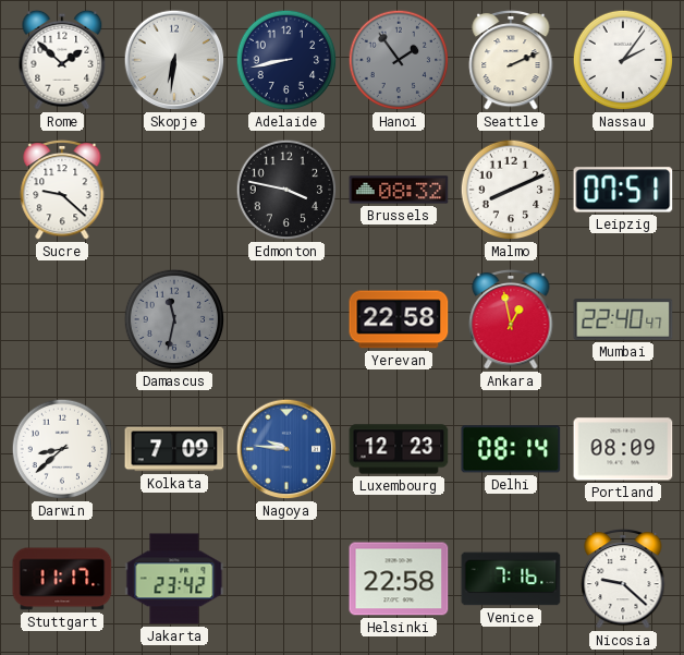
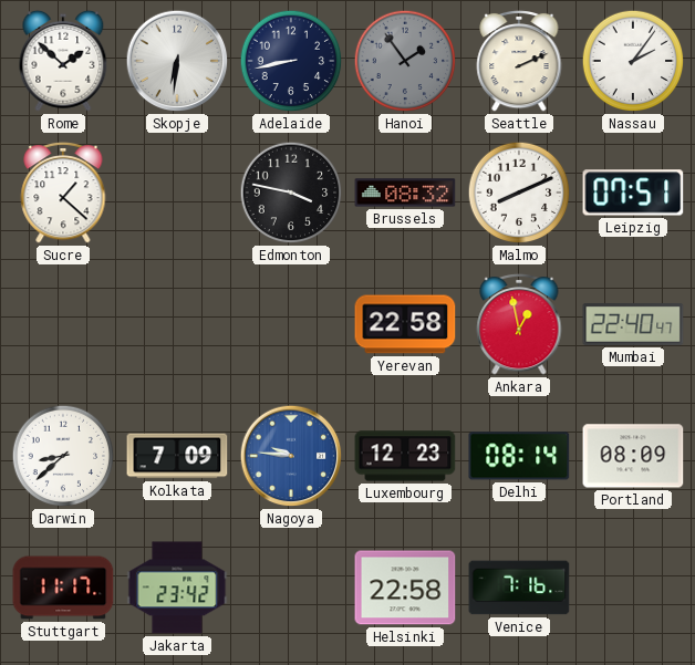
Sucre: 9:22 -> 1:22 (63, 193)
Damascus: 11:32 -> none (174, 319)
Nicosia: 9:22 -> none (623, 579)
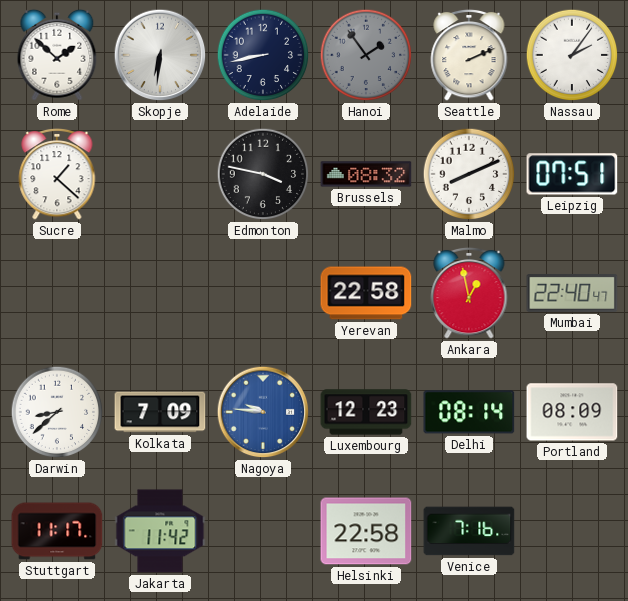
Jakarta: 23:42 -> 11:42 (160, 531)
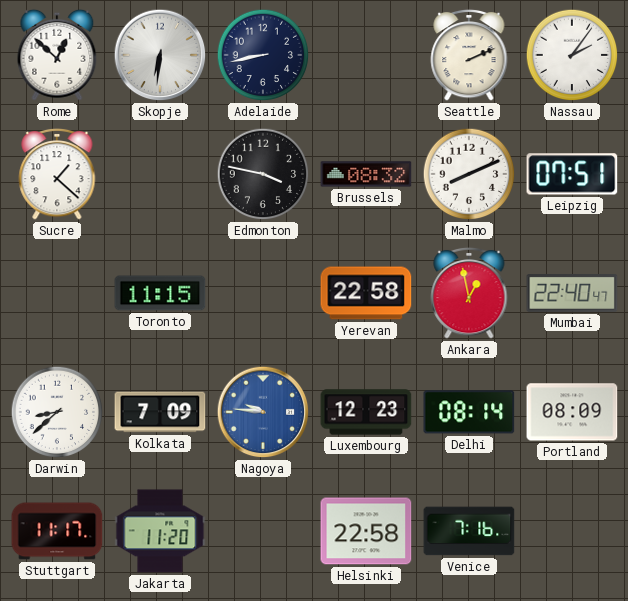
Rome: 1:52 -> 12:52 (57, 55)
Hanoi: 1:54 -> none (366, 55)
Toronto: none -> 11:15 (160, 293)
Jakarta: 11:42 -> 11:20 (160, 531)
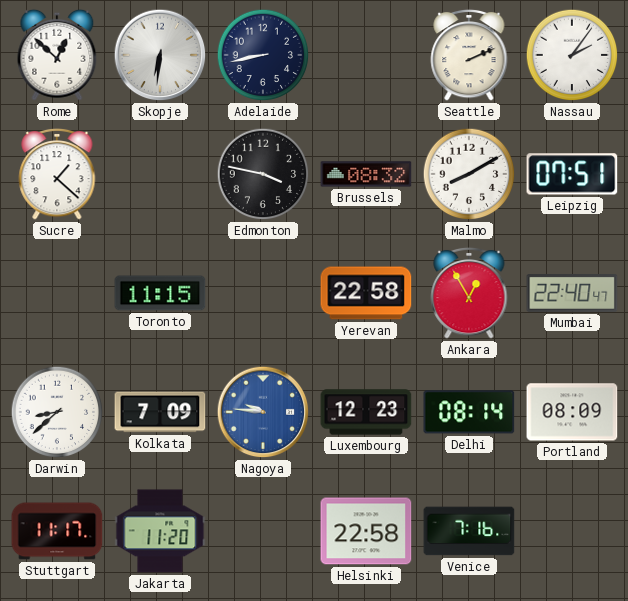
Malmo: 8:11 -> 8:10 (469, 174)
Ankara: 12:58 -> 12:55 (469, 293)
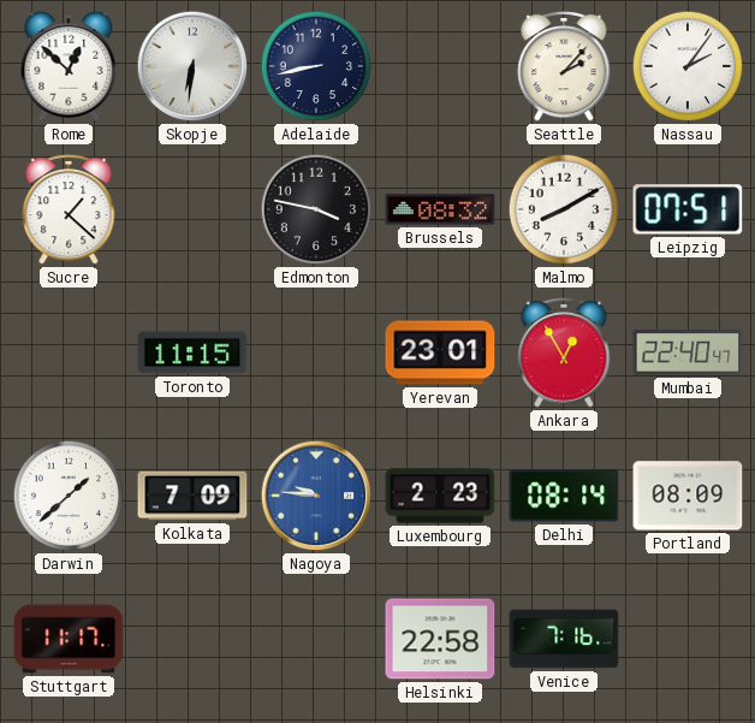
Seattle: 2:11 -> 2:07 (564, 66)
Yerevan: 22:58 -> 23:01 (440, 352)
Darwin: 8:38 -> 1:38 (69, 496)
Luxembourg: 12:23 -> 2:23 (440, 496)
Jakarta: 11:20 -> none (160, 531)
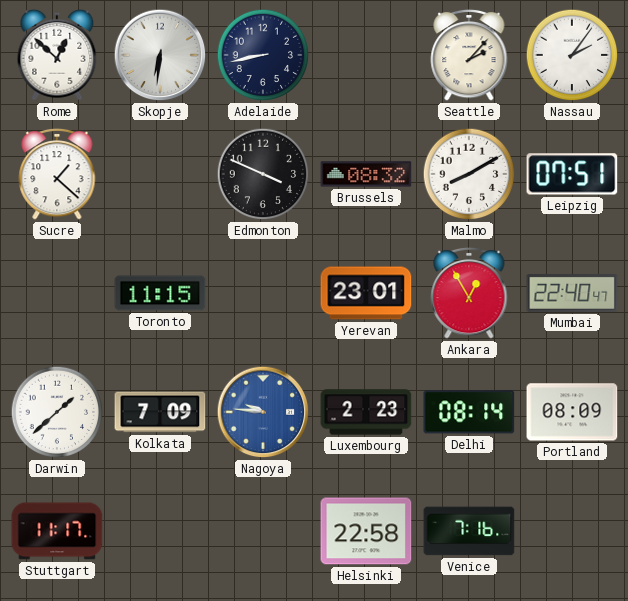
Edmonton: 3:47 -> 3:49 (263, 174)
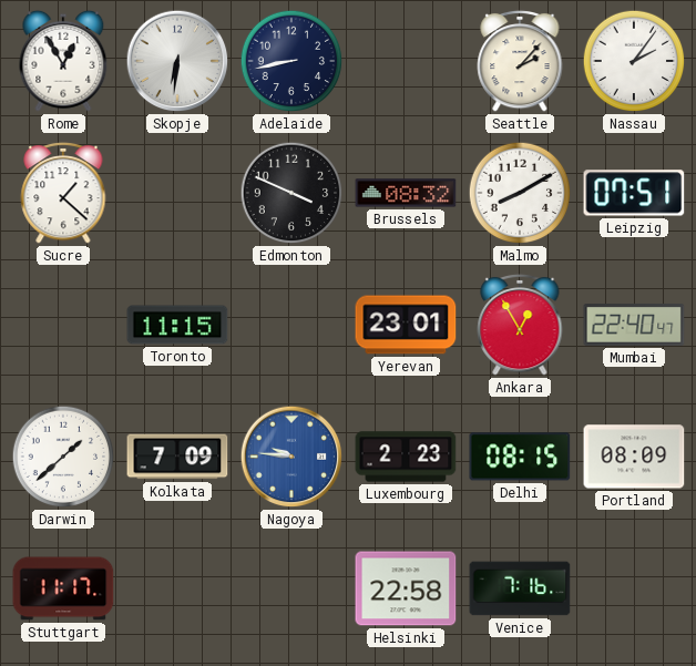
Rome: 12:52 -> 12:55 (63, 61)
Delhi: 08:14 -> 08:15 (520, 457)
